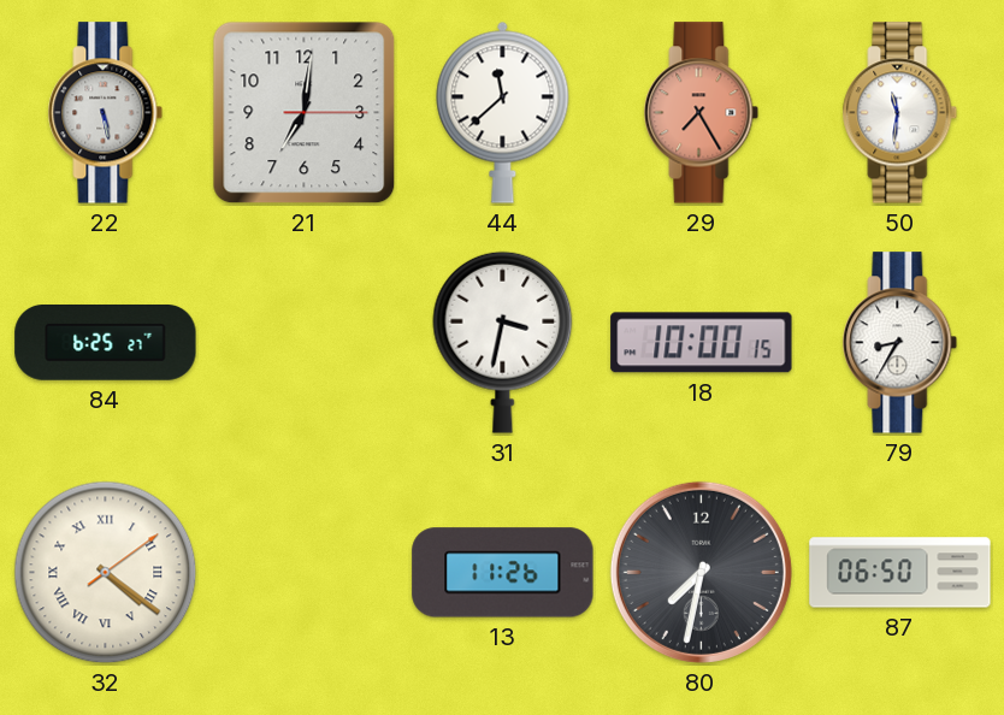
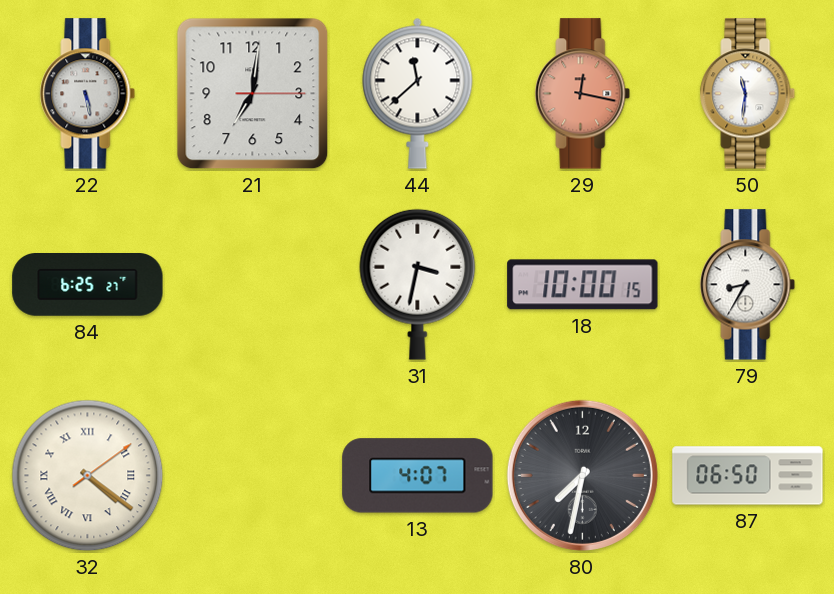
29: 7:25 -> 12:17 (583, 94)
13: 11:26 -> 4:07 (418, 476)
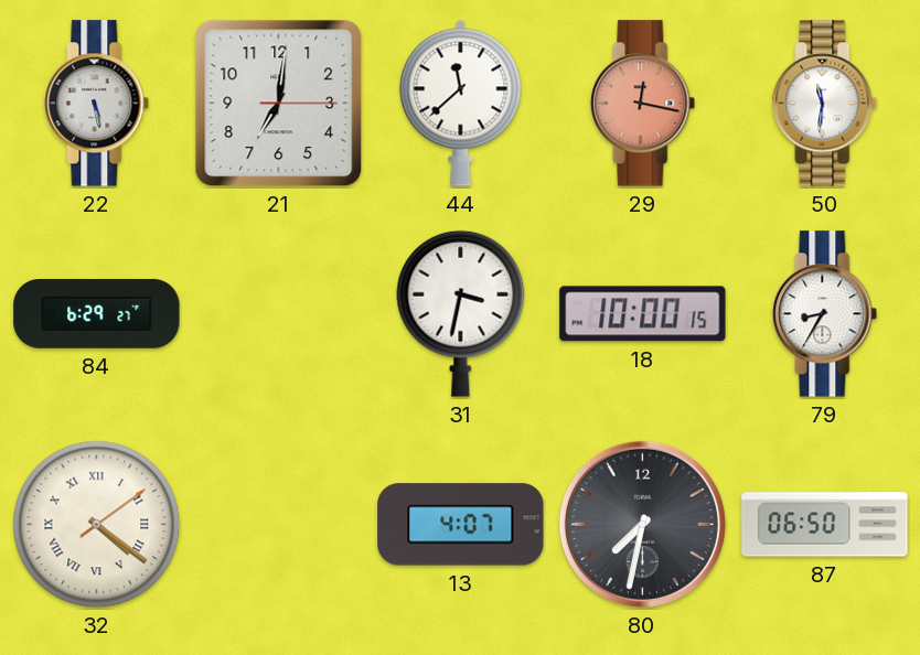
84: 6:25 -> 6:29 (97, 314)
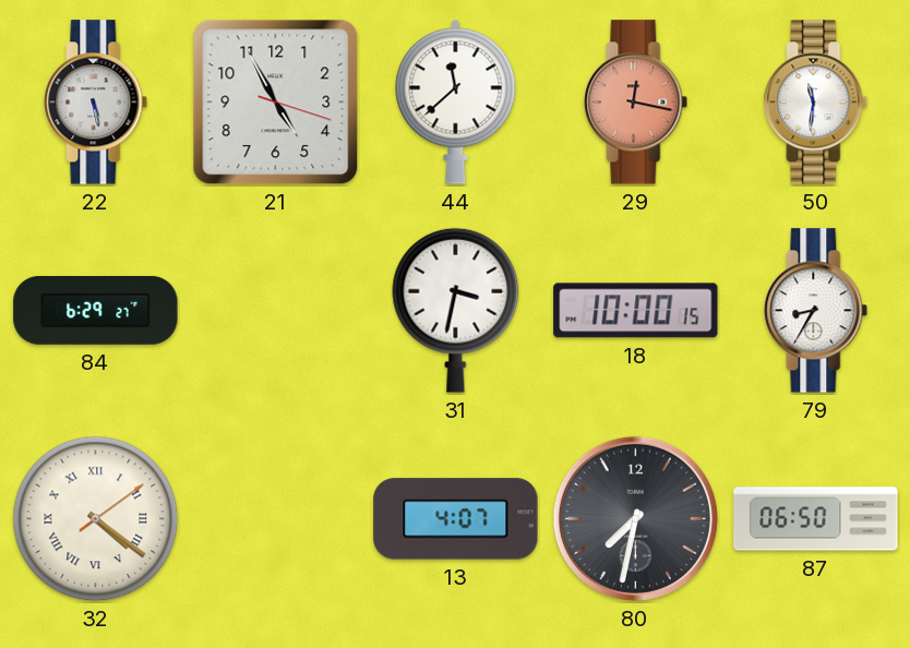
21: 7:01 -> 4:55 (276, 103)
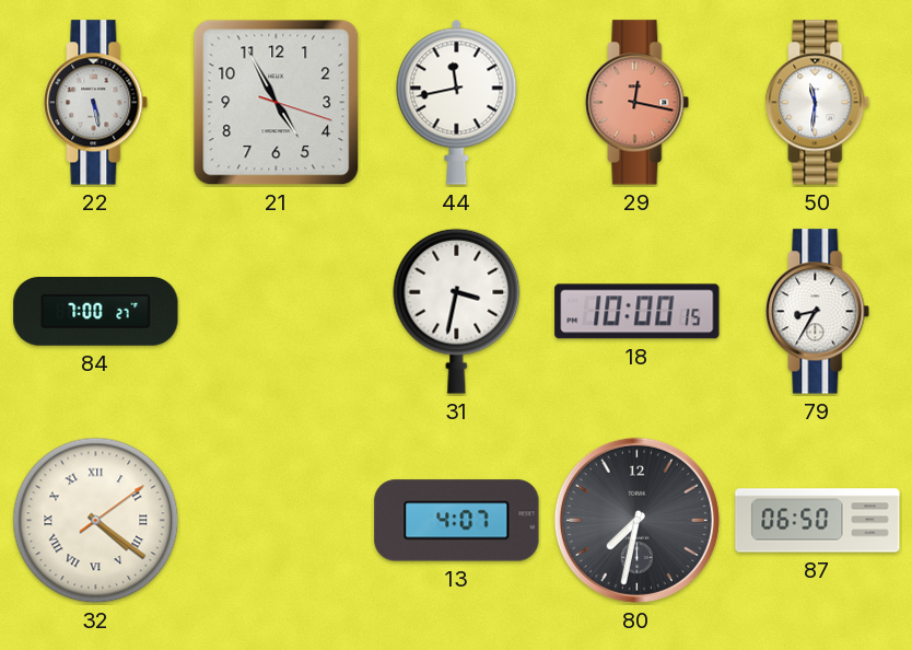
44: 11:38 -> 11:43 (457, 102)
84: 6:29 -> 7:00 (96, 312)
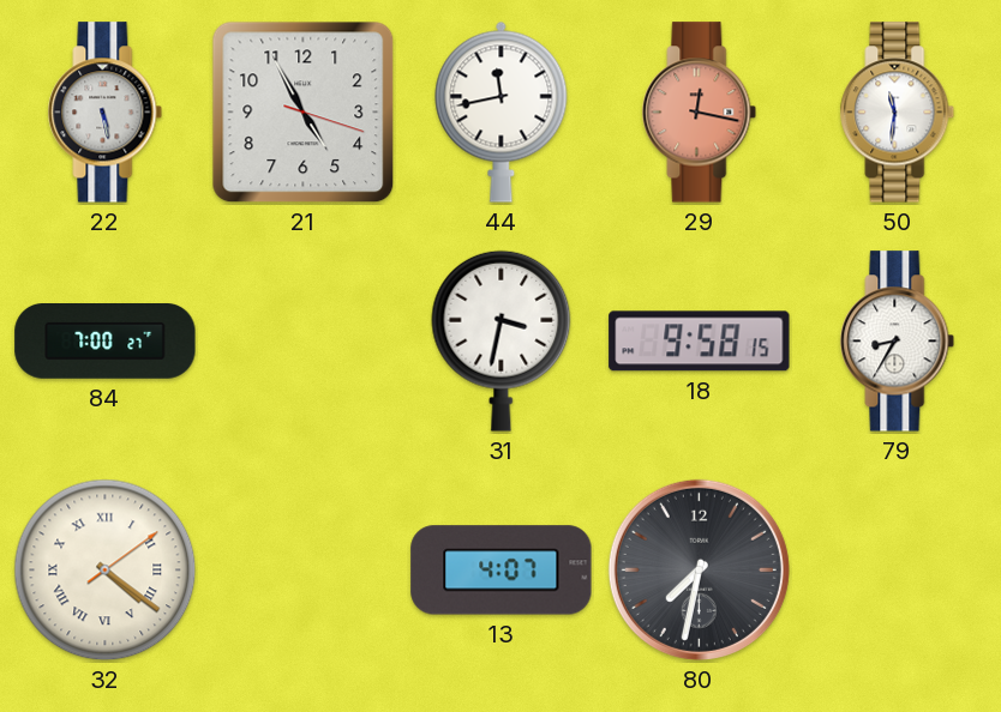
18: 10:00 -> 9:58 (700, 342)
87: 06:50 -> none (818, 521)
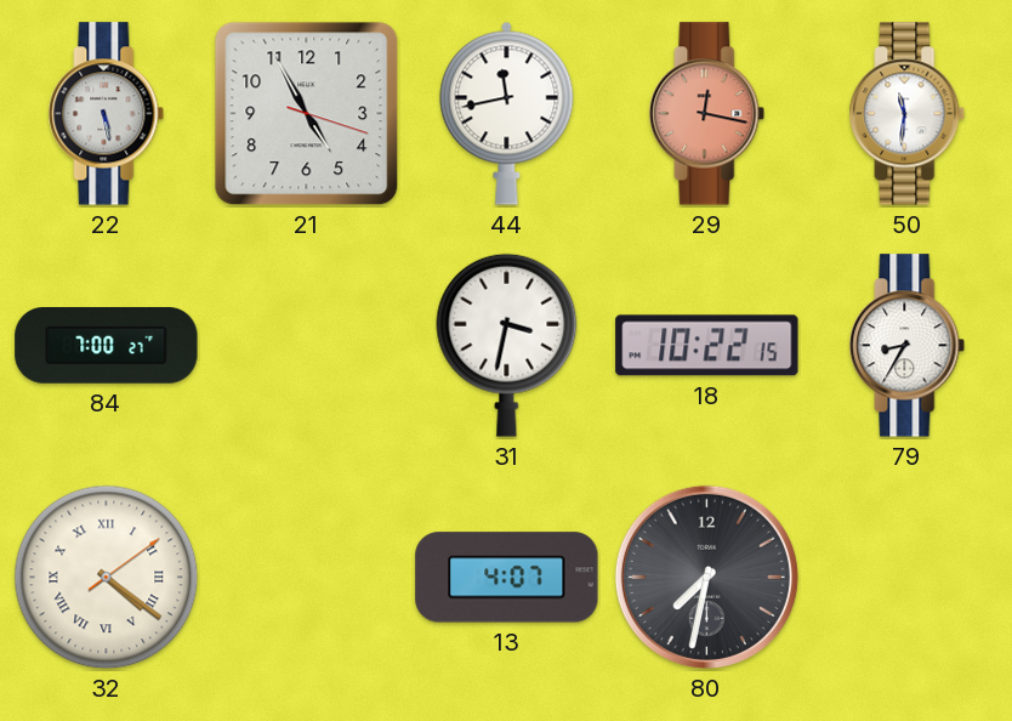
18: 9:58 -> 10:22 (707, 346)
